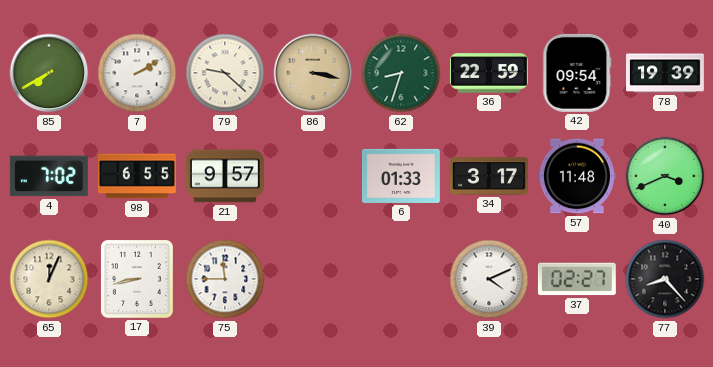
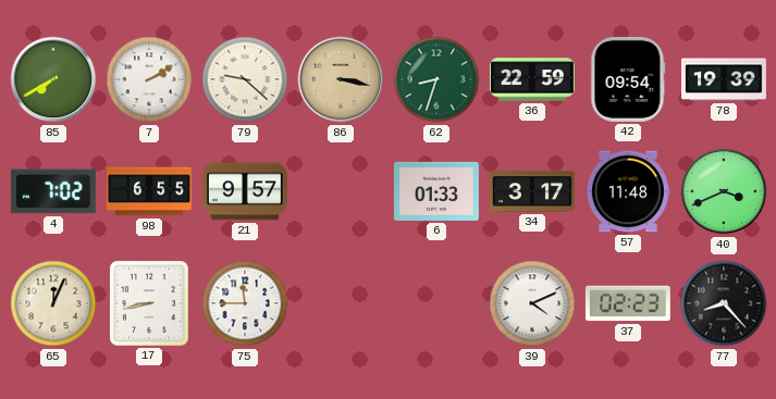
37: 02:27 -> 02:23 (628, 303)
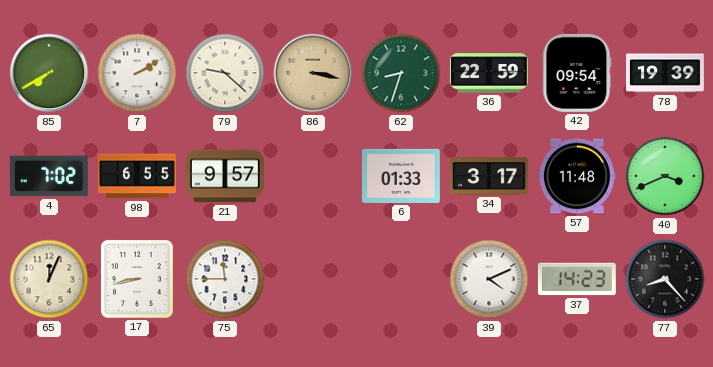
37: 02:23 -> 14:23 (577, 279)
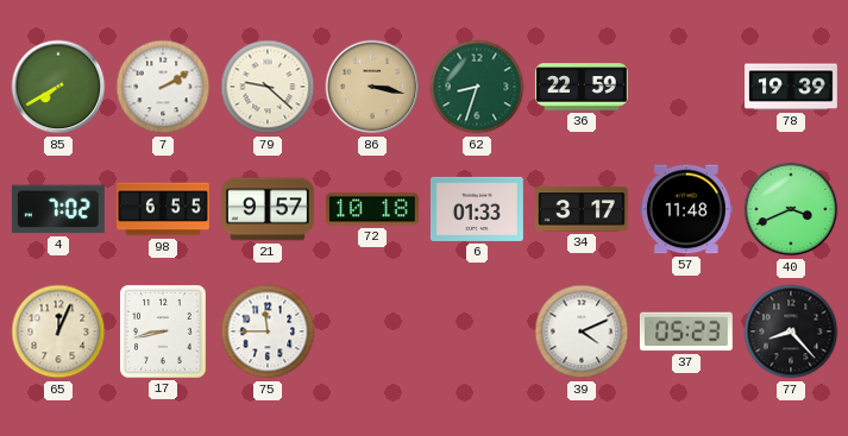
42: 09:54 -> none (577, 73)
72: none -> 10:18 (372, 209)
37: 14:23 -> 05:23 (686, 331)
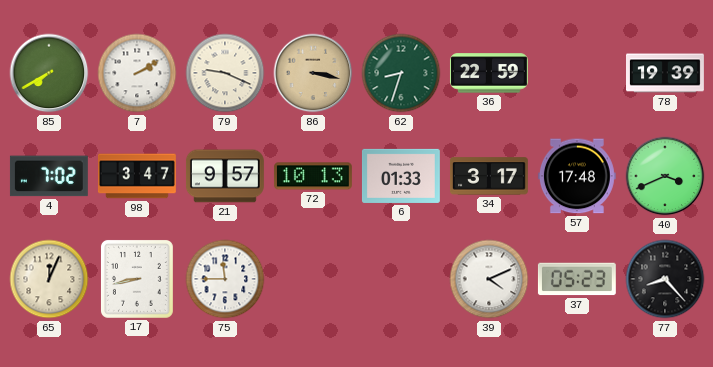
79: 9:22 -> 9:19 (225, 73)
98: 6:55 -> 3:47 (137, 176)
72: 10:18 -> 10:13 (313, 176)
57: 11:48 -> 17:48 (577, 176)
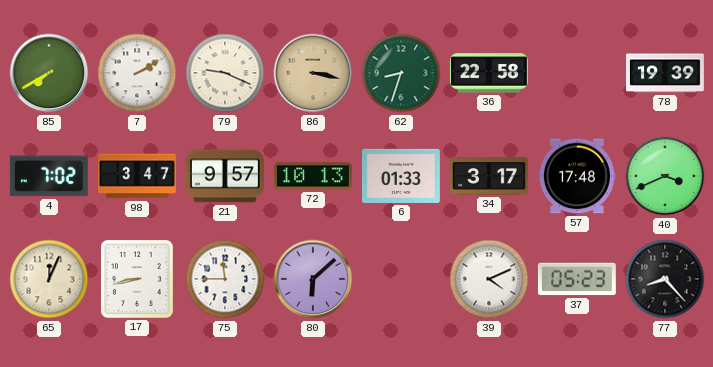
36: 22:59 -> 22:58 (489, 73)
80: none -> 6:08 (313, 279)
